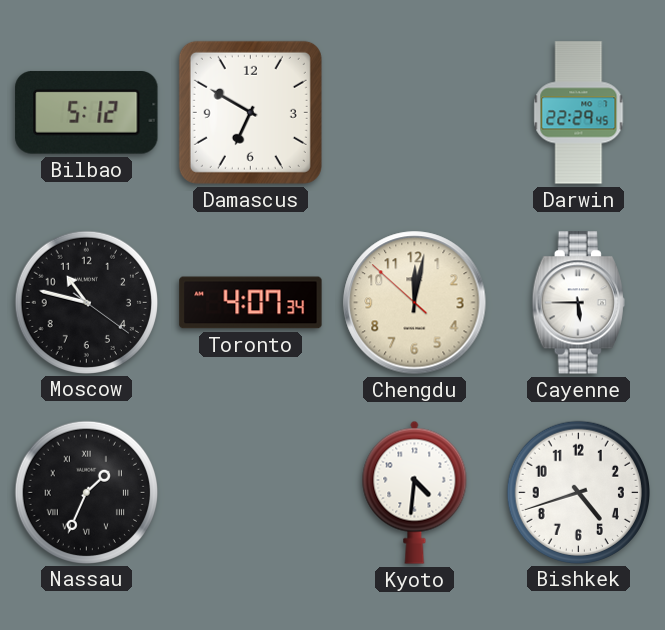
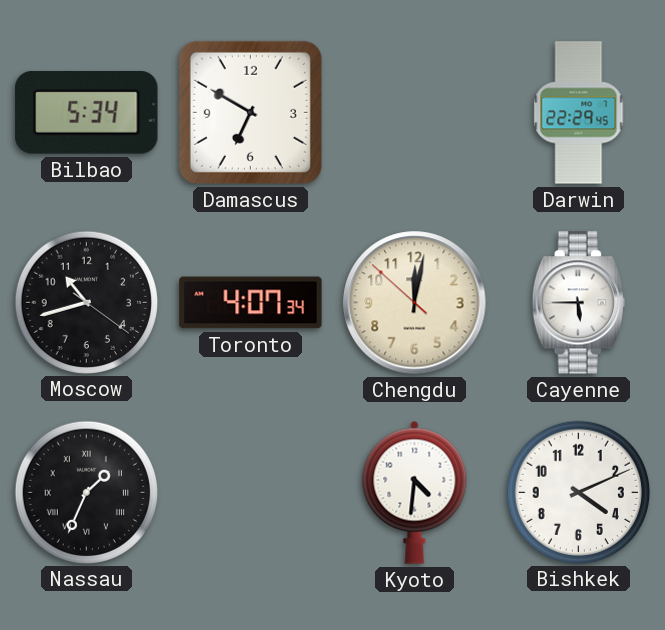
Bilbao: 5:12 -> 5:34 (87, 112)
Moscow: 10:47 -> 10:42 (86, 302)
Bishkek: 4:42 -> 4:11 (578, 492)
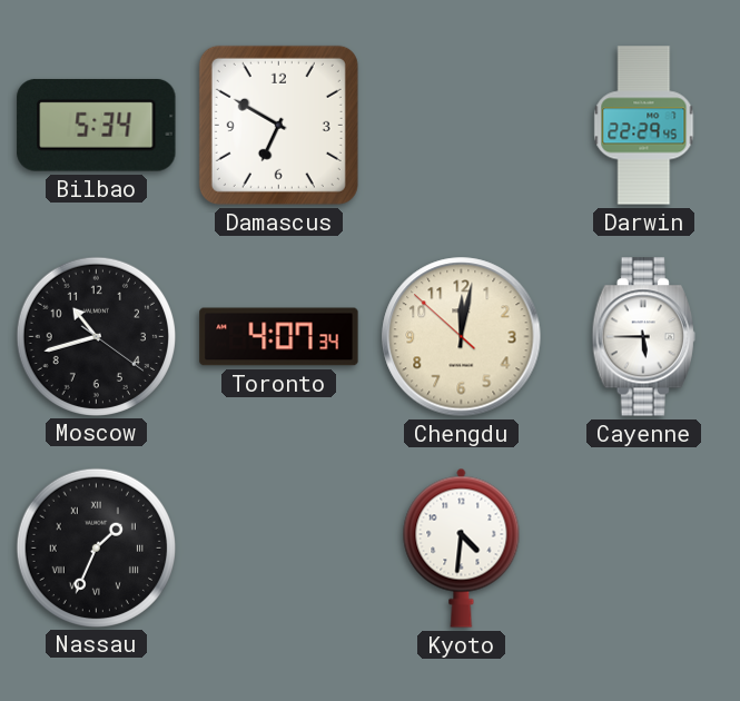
Bishkek: 4:11 -> none (578, 492)
